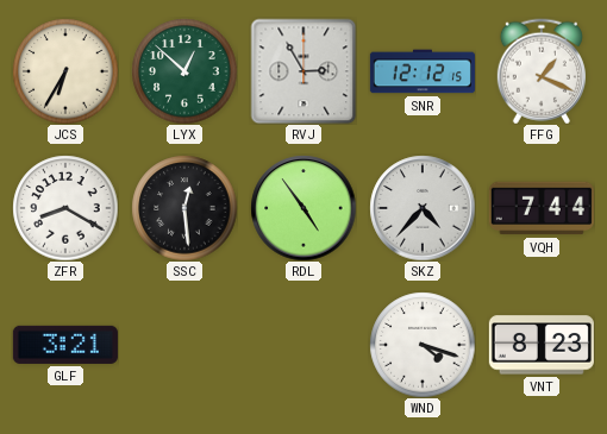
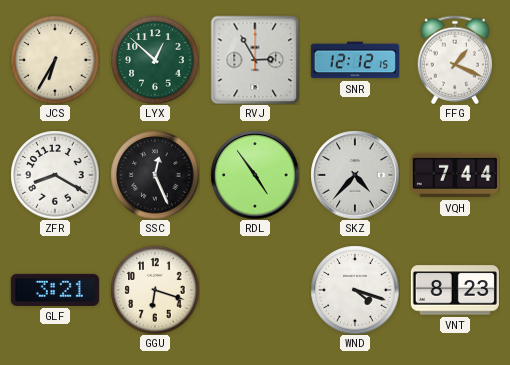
SSC: 12:29 -> 12:26 (155, 175)
GGU: none -> 6:18 (155, 290)
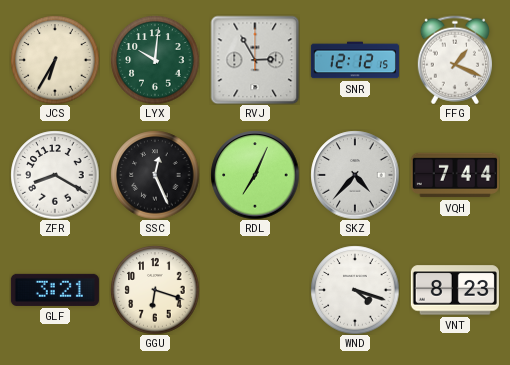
LYX: 12:52 -> 10:01 (155, 60)
RDL: 4:54 -> 7:04 (255, 175)
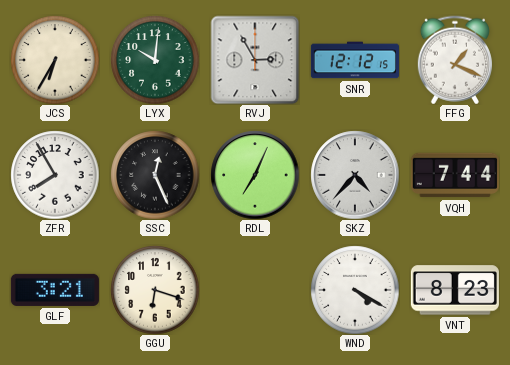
ZFR: 8:20 -> 7:55 (55, 175)
WND: 4:18 -> 4:20 (355, 290)
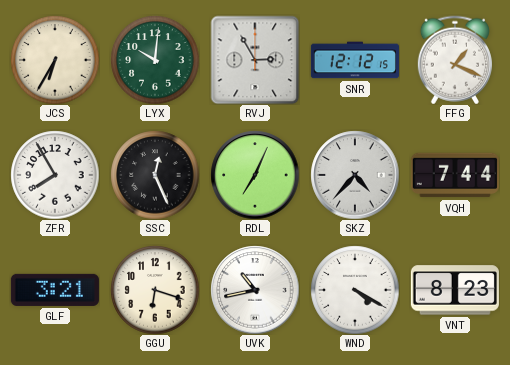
UVK: none -> 10:43 (255, 290)
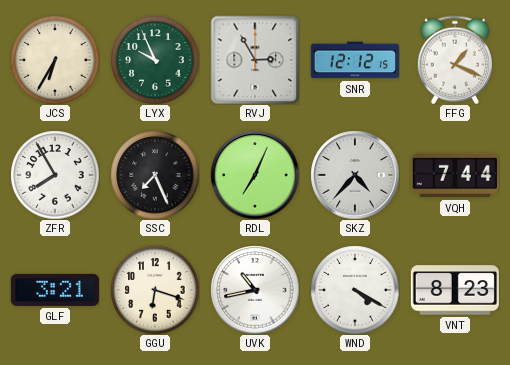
LYX: 10:01 -> 9:56 (155, 60)
SSC: 12:26 -> 7:26 (155, 175)
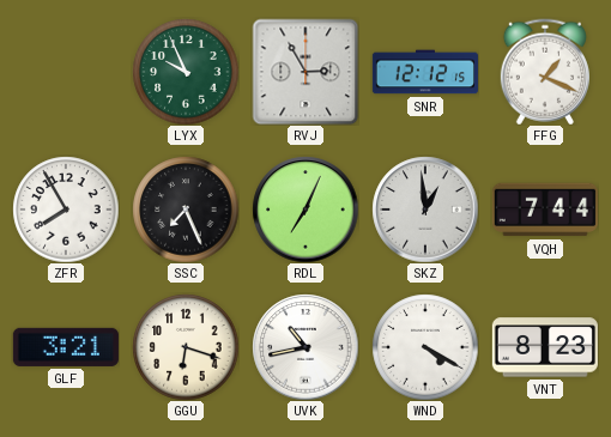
JCS: 6:35 -> none (55, 60)
SKZ: 4:37 -> 12:59 (425, 210)
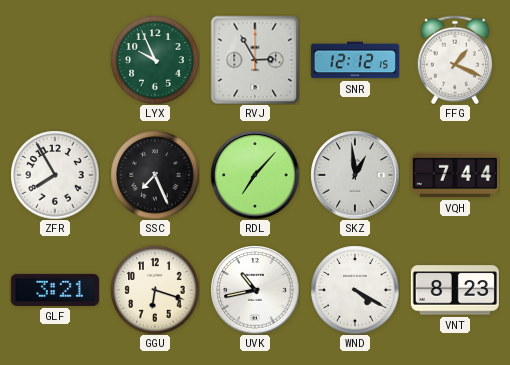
RDL: 7:04 -> 7:07 (255, 175)
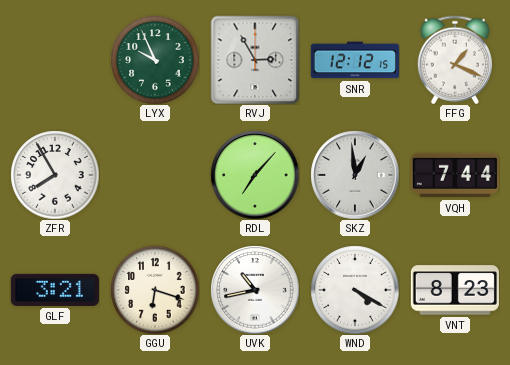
SSC: 7:26 -> none (155, 175)
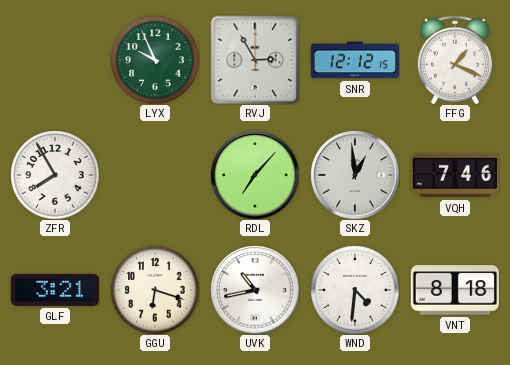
VQH: 7:44 -> 7:46 (455, 175)
WND: 4:20 -> 4:31 (355, 290)
VNT: 8:23 -> 8:18 (455, 290)
